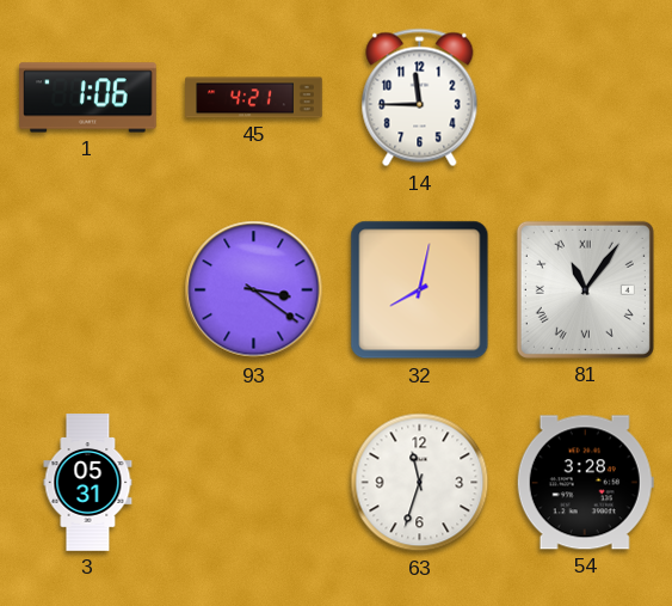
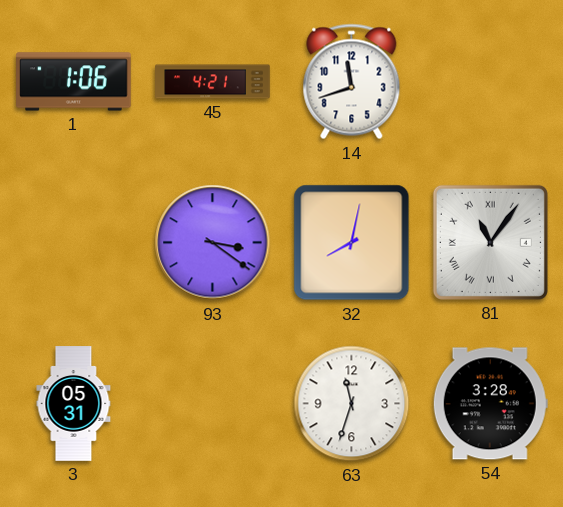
14: 11:45 -> 11:42 (352, 82)
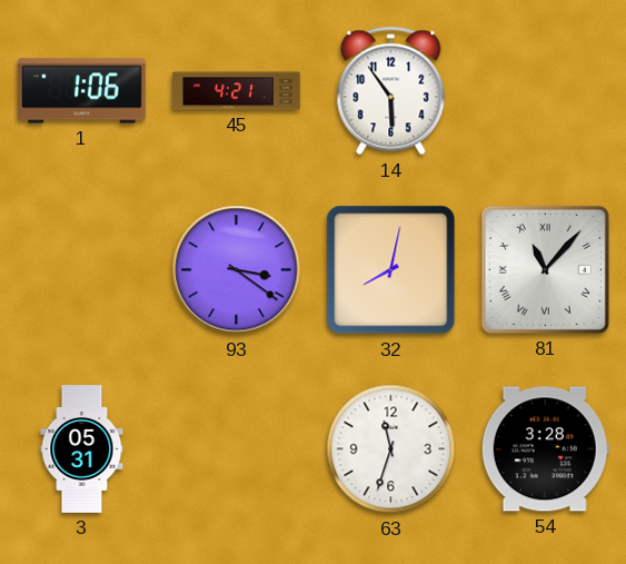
14: 11:42 -> 5:54 (391, 91)
81: 11:06 -> 11:07 (545, 269)
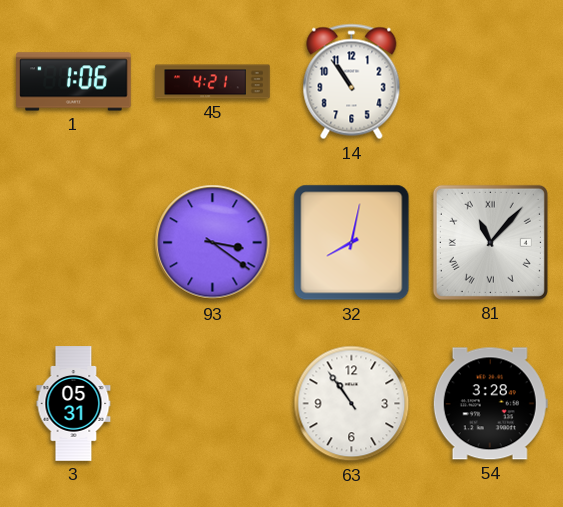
14: 5:54 -> 10:54 (352, 82)
63: 11:33 -> 10:54 (352, 404)
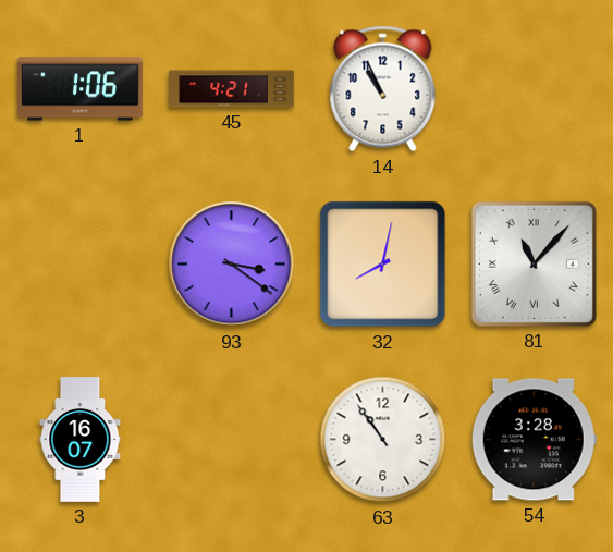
14: 10:54 -> 10:56 (383, 89)
3: 05:31 -> 16:07 (81, 440)
